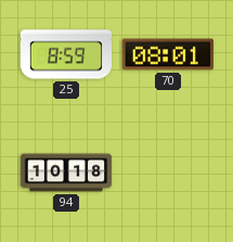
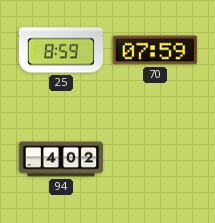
70: 08:01 -> 07:59 (154, 50)
94: 10:18 -> 4:02 (61, 159)
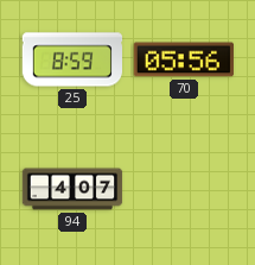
70: 07:59 -> 05:56 (183, 59)
94: 4:02 -> 4:07 (72, 189)
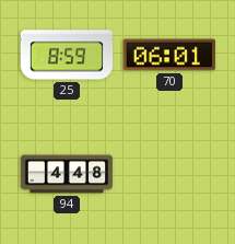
70: 05:56 -> 06:01 (168, 55)
94: 4:07 -> 4:48 (67, 174)
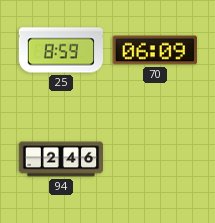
70: 06:01 -> 06:09 (154, 50)
94: 4:48 -> 2:46 (61, 159)
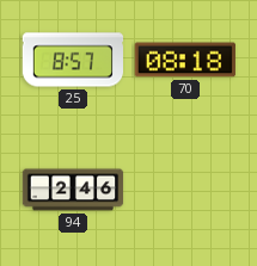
25: 8:59 -> 8:57 (72, 60)
70: 06:09 -> 08:18 (184, 60)
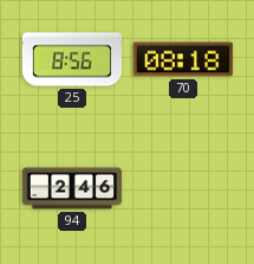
25: 8:57 -> 8:56 (71, 59)
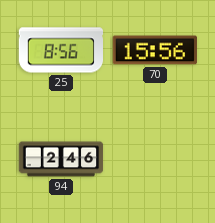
70: 08:18 -> 15:56 (154, 50)
